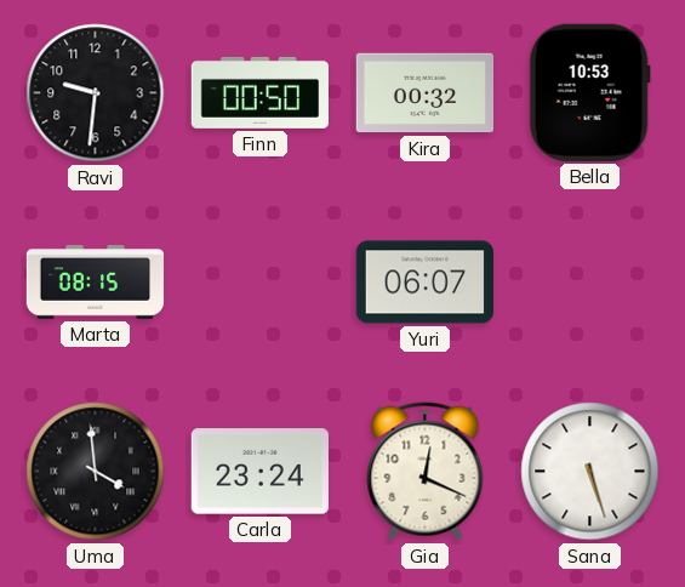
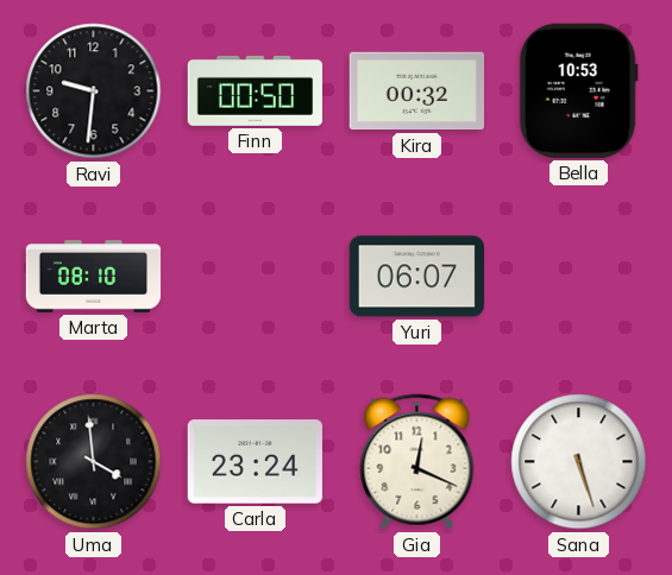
Marta: 08:15 -> 08:10 (94, 277)
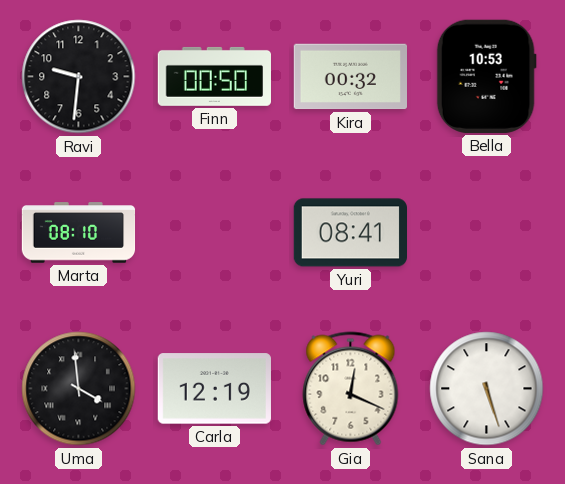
Yuri: 06:07 -> 08:41 (350, 233)
Carla: 23:24 -> 12:19 (214, 389)
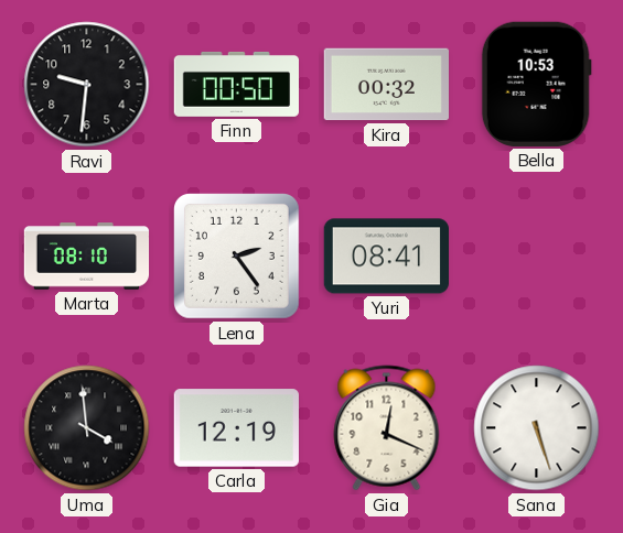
Lena: none -> 2:24 (237, 257)
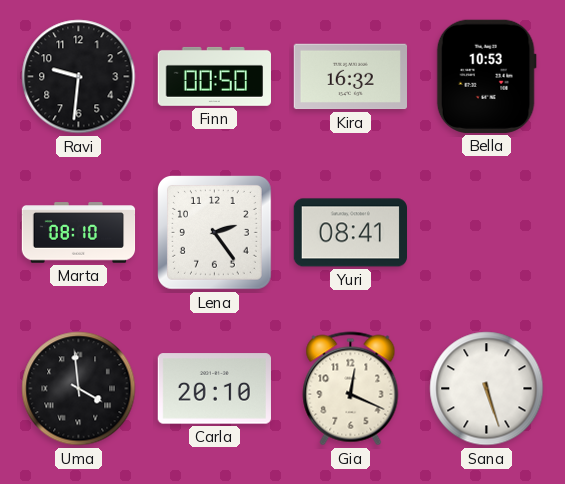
Kira: 00:32 -> 16:32 (350, 77)
Carla: 12:19 -> 20:10 (214, 389)
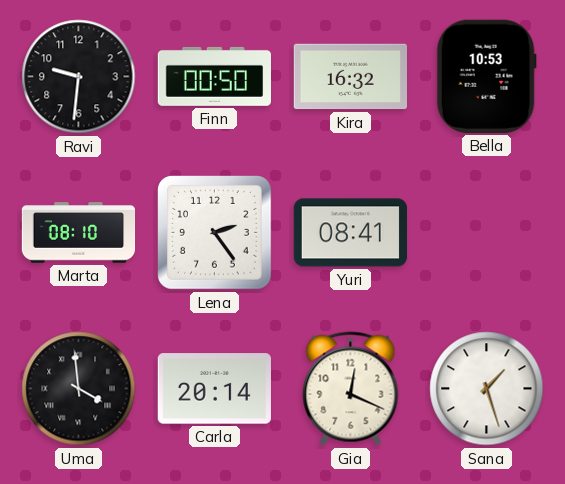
Carla: 20:10 -> 20:14 (214, 389)
Sana: 5:27 -> 1:27 (487, 389)
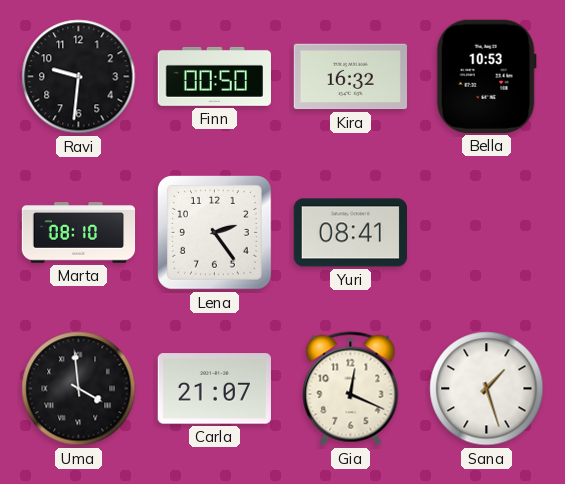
Carla: 20:14 -> 21:07 (214, 389)
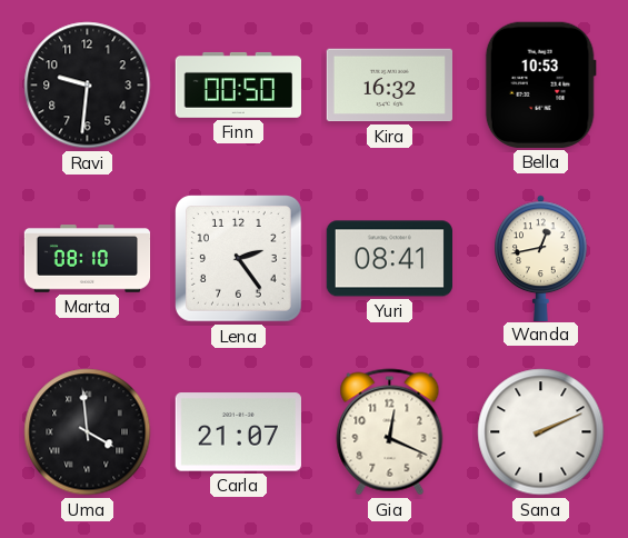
Wanda: none -> 12:43 (541, 258)
Sana: 1:27 -> 2:11 (541, 432)
